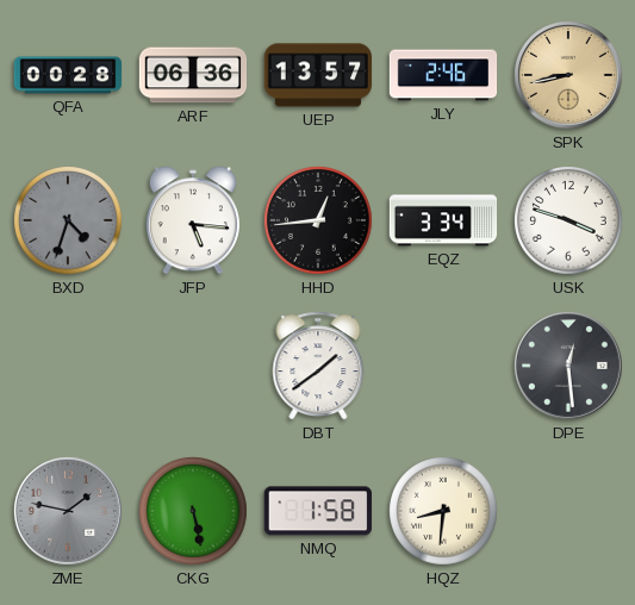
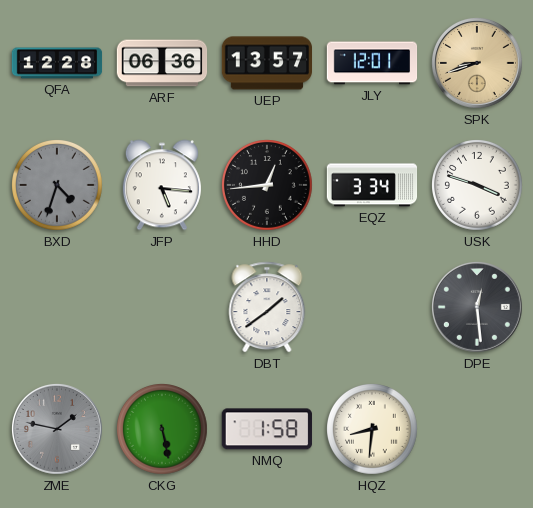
QFA: 00:28 -> 12:28 (57, 63)
JLY: 2:46 -> 12:01 (372, 63)
SPK: 8:43 -> 8:42 (477, 63)
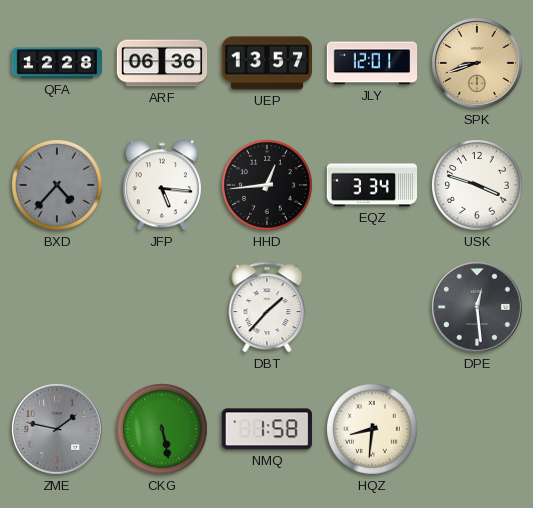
BXD: 4:33 -> 4:37 (58, 186)
DBT: 1:39 -> 1:37 (267, 307)
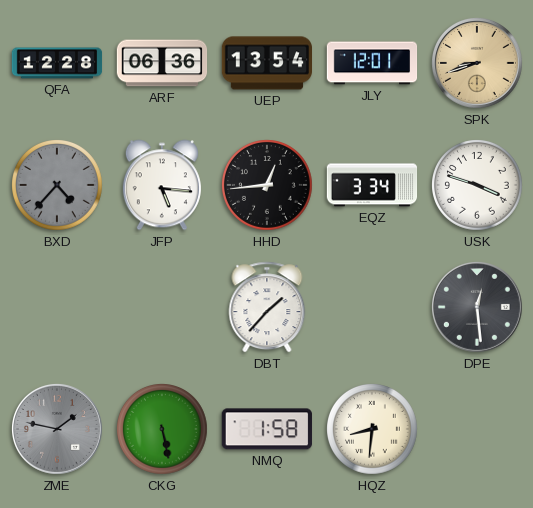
UEP: 13:57 -> 13:54 (267, 63)
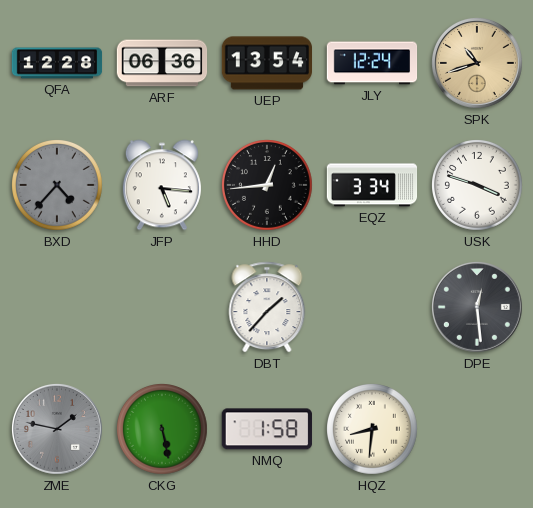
JLY: 12:01 -> 12:24 (372, 63)
SPK: 8:42 -> 10:42 (477, 63)
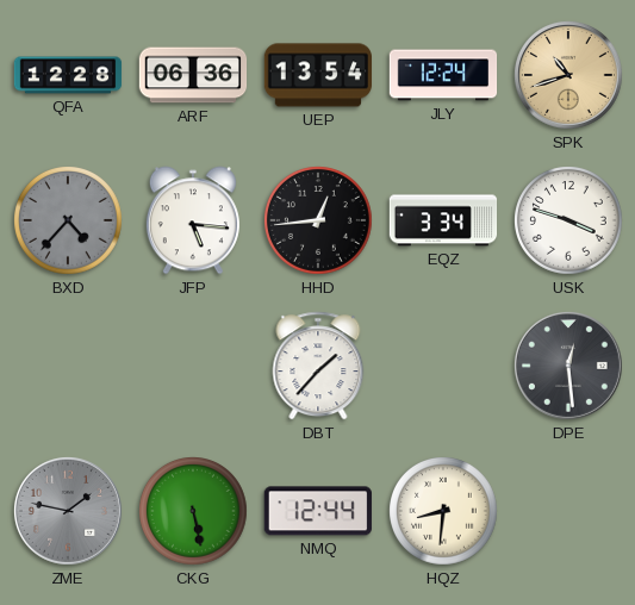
NMQ: 1:58 -> 12:44 (318, 511)
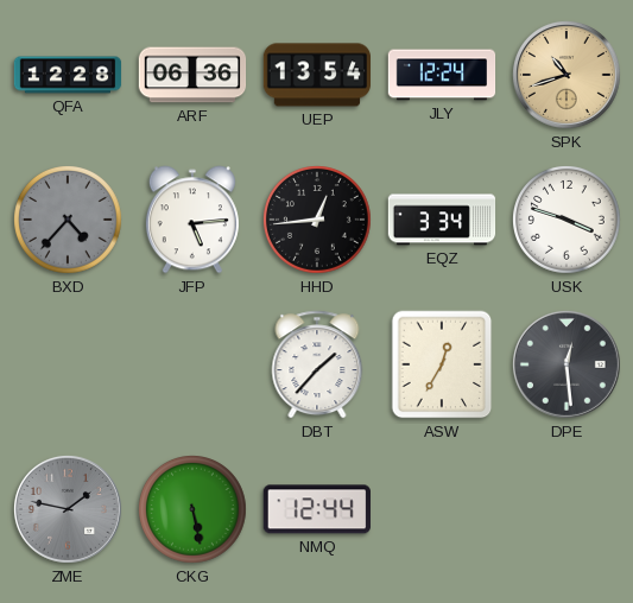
JFP: 5:16 -> 5:14 (192, 220)
ASW: none -> 12:35 (442, 364)
HQZ: 8:31 -> none (444, 512)
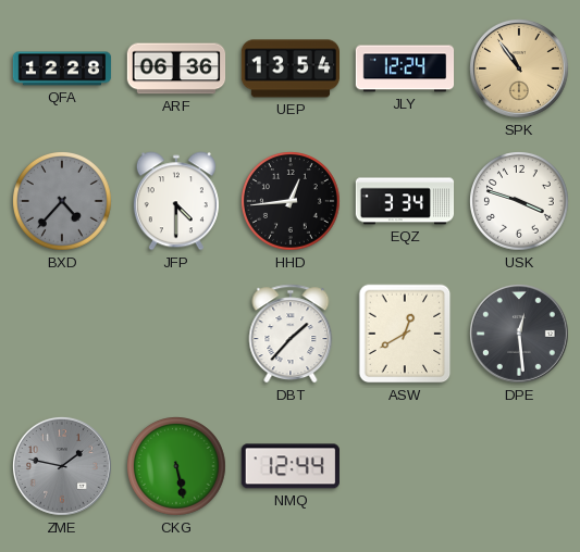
SPK: 10:42 -> 10:54 (519, 68)
JFP: 5:14 -> 4:30 (176, 201)
ASW: 12:35 -> 12:40 (405, 334)
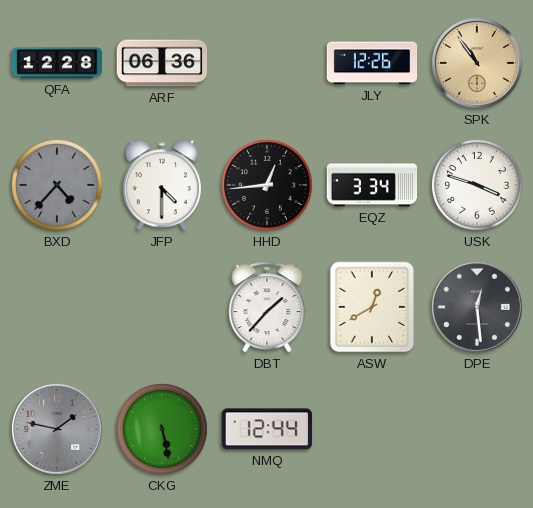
UEP: 13:54 -> none (291, 68)
JLY: 12:24 -> 12:26 (372, 63)
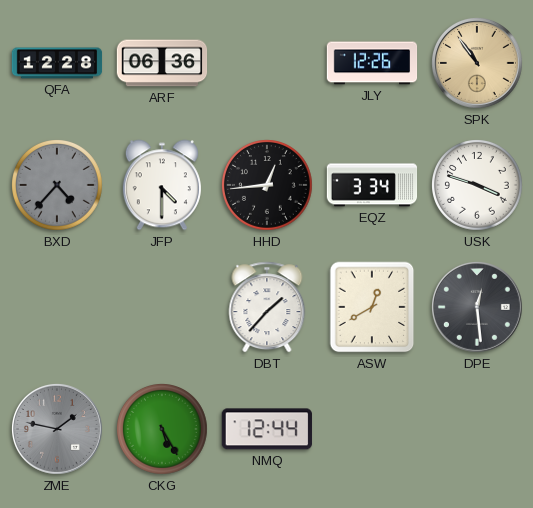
CKG: 5:28 -> 5:25 (163, 430)
